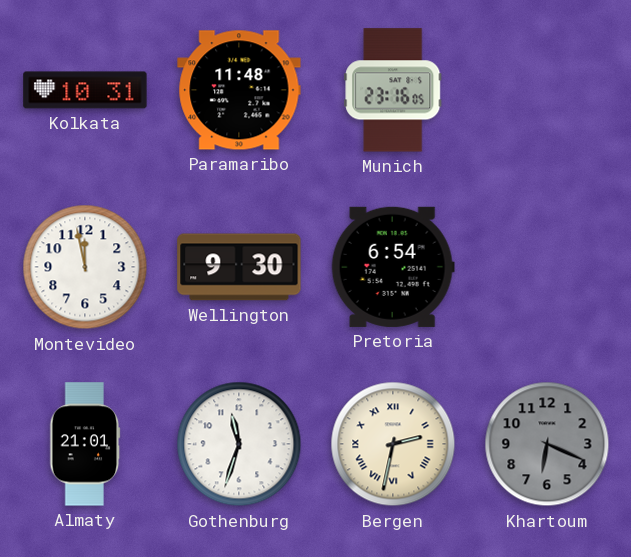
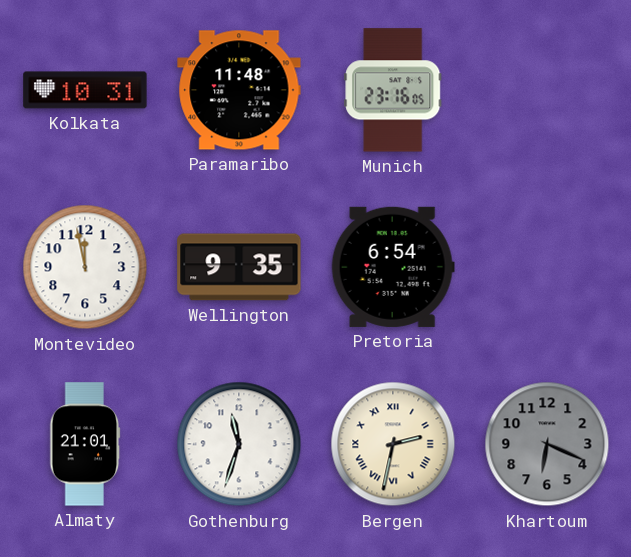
Wellington: 9:30 -> 9:35 (239, 267)
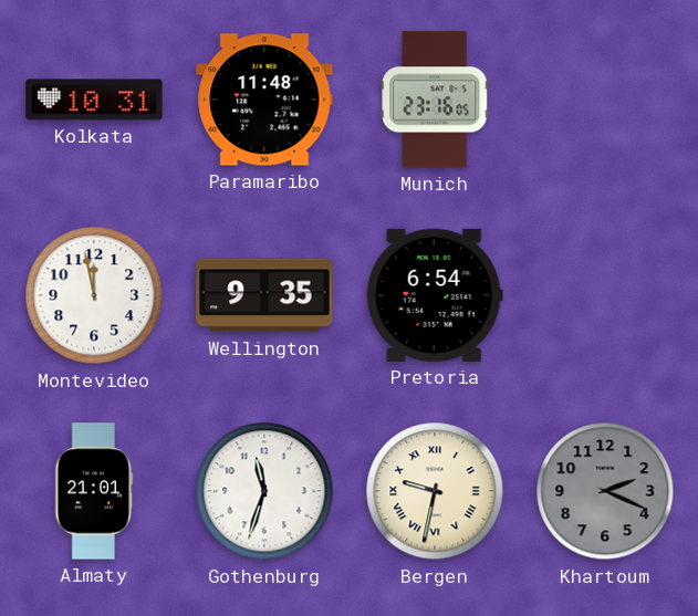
Bergen: 2:32 -> 9:32 (435, 491)
Khartoum: 6:19 -> 2:19 (605, 491)
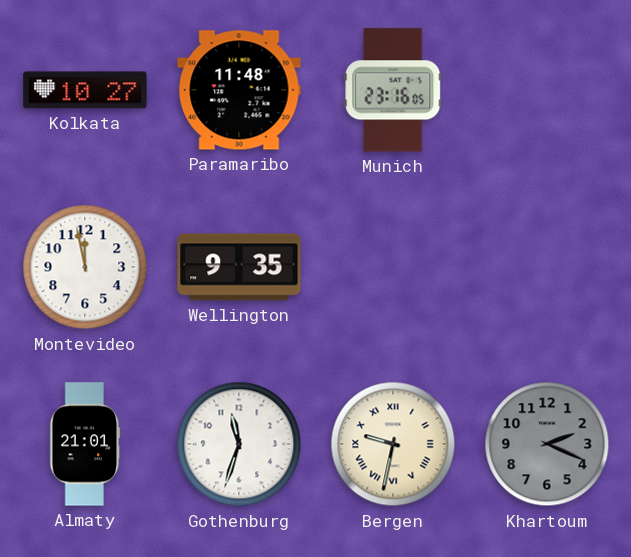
Kolkata: 10:31 -> 10:27 (85, 90)
Pretoria: 6:54 -> none (435, 295)
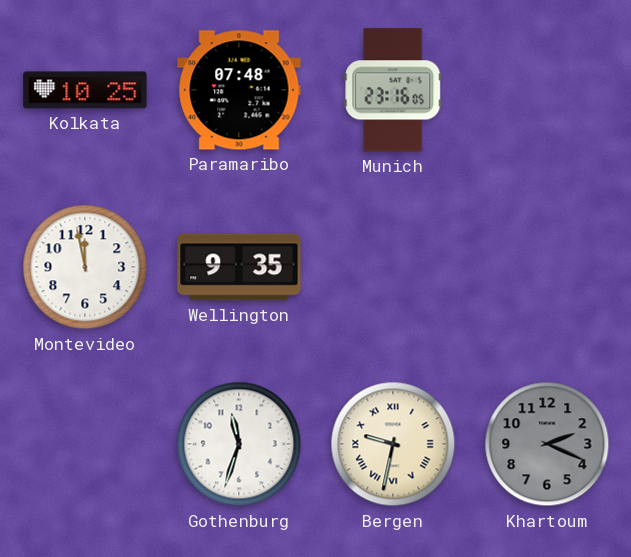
Kolkata: 10:27 -> 10:25 (85, 90)
Paramaribo: 11:48 -> 07:48 (239, 90)
Almaty: 21:01 -> none (85, 444)
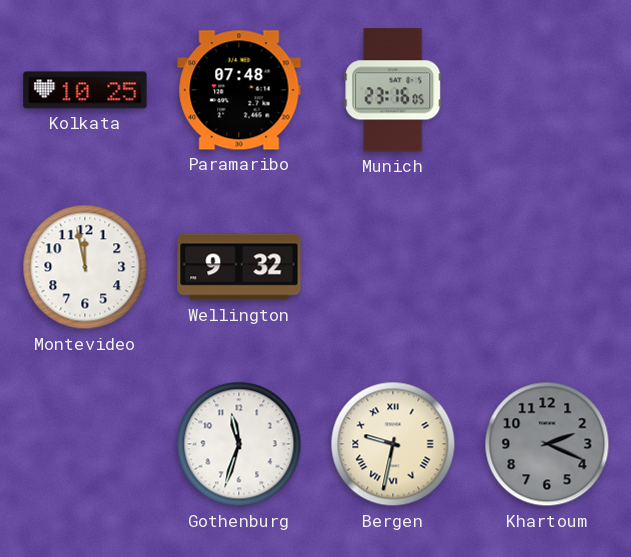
Wellington: 9:35 -> 9:32 (239, 267)
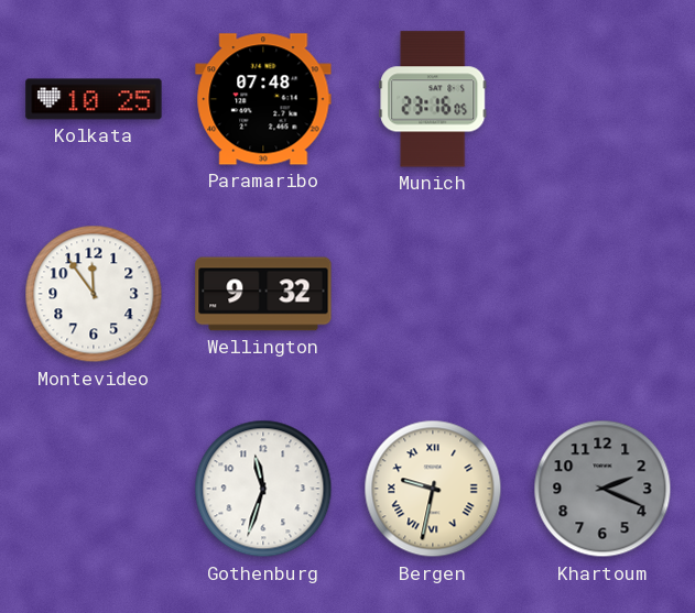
Montevideo: 11:58 -> 11:54 (94, 294)
